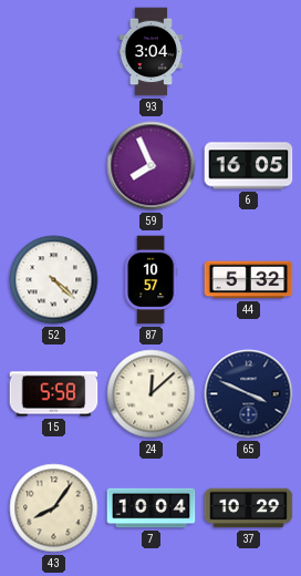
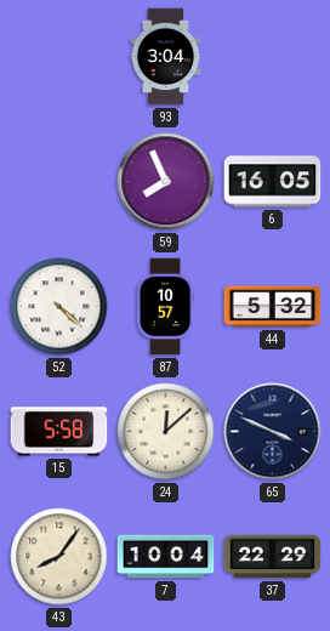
37: 10:29 -> 22:29 (273, 557)
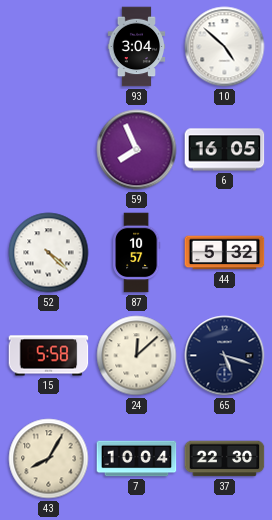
10: none -> 4:52 (225, 47)
65: 3:49 -> 5:18 (225, 356)
43: 8:06 -> 8:05 (49, 459)
37: 22:29 -> 22:30 (225, 459)
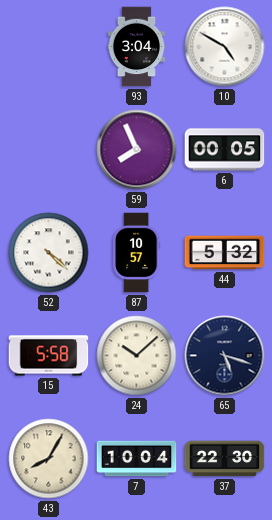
10: 4:52 -> 4:50 (225, 47)
6: 16:05 -> 00:05 (225, 150)
24: 12:08 -> 10:08 (137, 356)
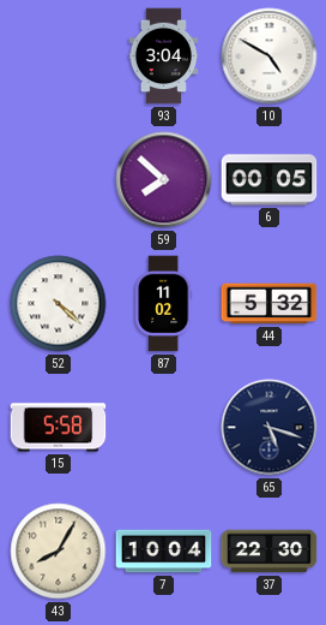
59: 7:56 -> 7:52 (164, 180)
87: 10:57 -> 11:02 (164, 304)
24: 10:08 -> none (137, 356)
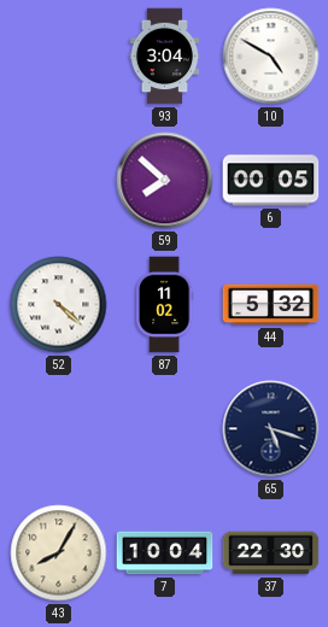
15: 5:58 -> none (59, 428)
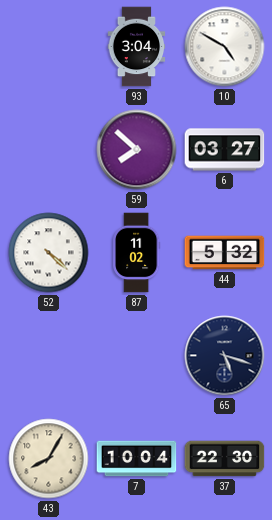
6: 00:05 -> 03:27 (225, 150)
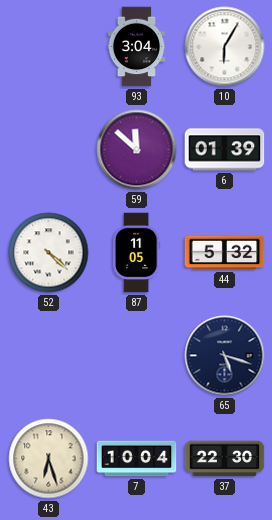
10: 4:50 -> 6:05 (225, 47)
59: 7:52 -> 11:52 (137, 150)
6: 03:27 -> 01:39 (225, 150)
87: 11:02 -> 11:05 (137, 253)
43: 8:05 -> 6:27 (49, 459)
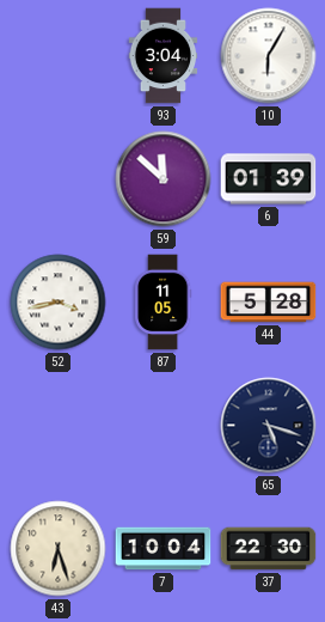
52: 4:22 -> 3:43 (59, 303)
44: 5:32 -> 5:28 (269, 303)
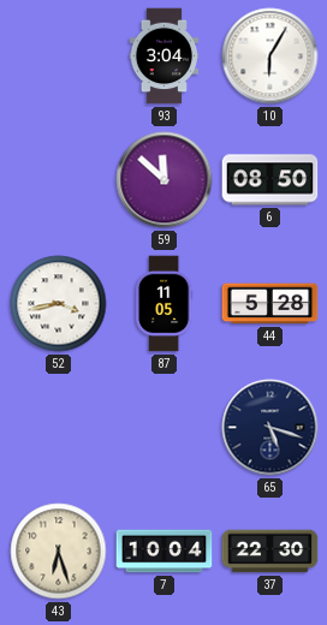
6: 01:39 -> 08:50 (270, 180)
